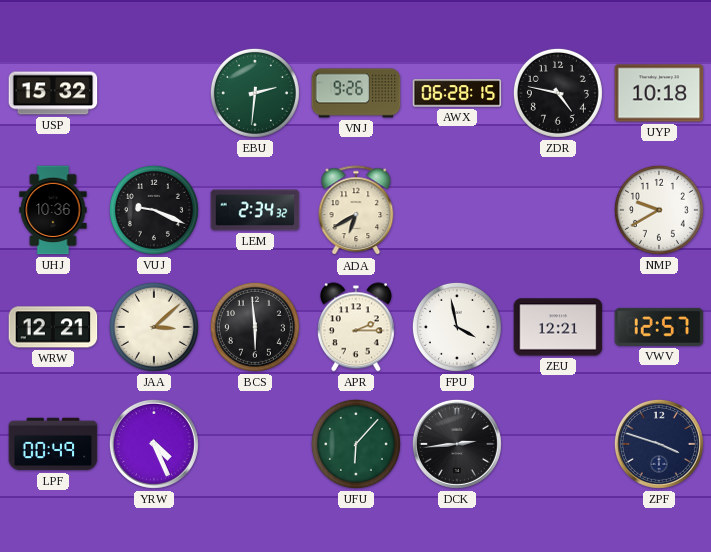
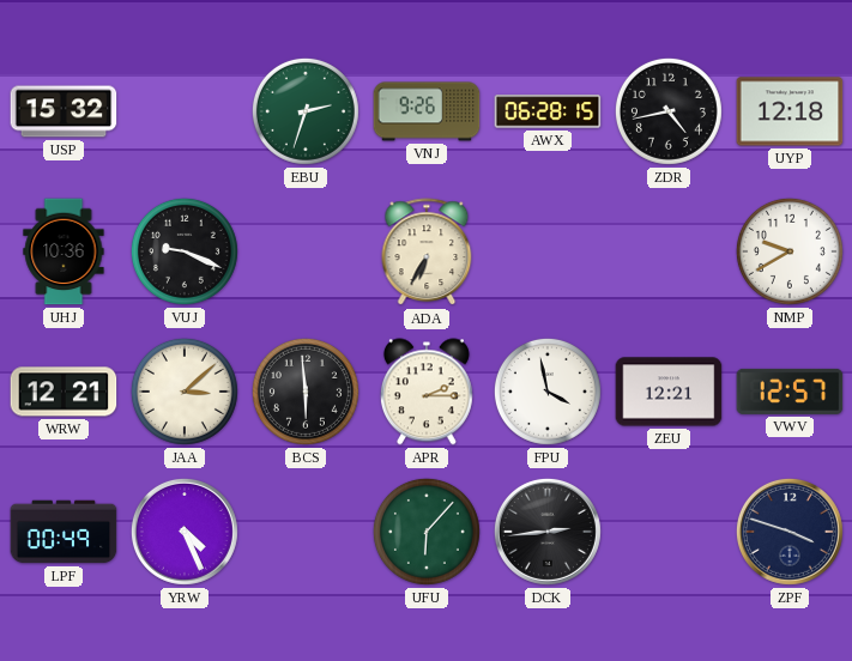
EBU: 2:31 -> 2:33 (306, 111)
ZDR: 4:47 -> 4:43 (669, 111)
UYP: 10:18 -> 12:18 (790, 111)
LEM: 2:34 -> none (255, 210)
ADA: 6:40 -> 6:35 (427, 253)
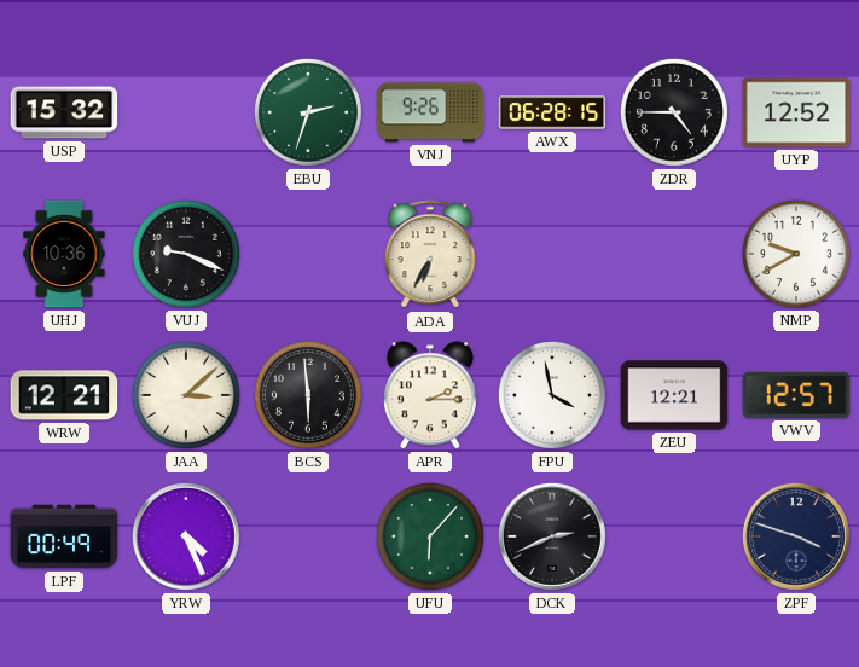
ZDR: 4:43 -> 4:45 (674, 112)
UYP: 12:18 -> 12:52 (796, 112)
DCK: 2:44 -> 2:41 (552, 536)
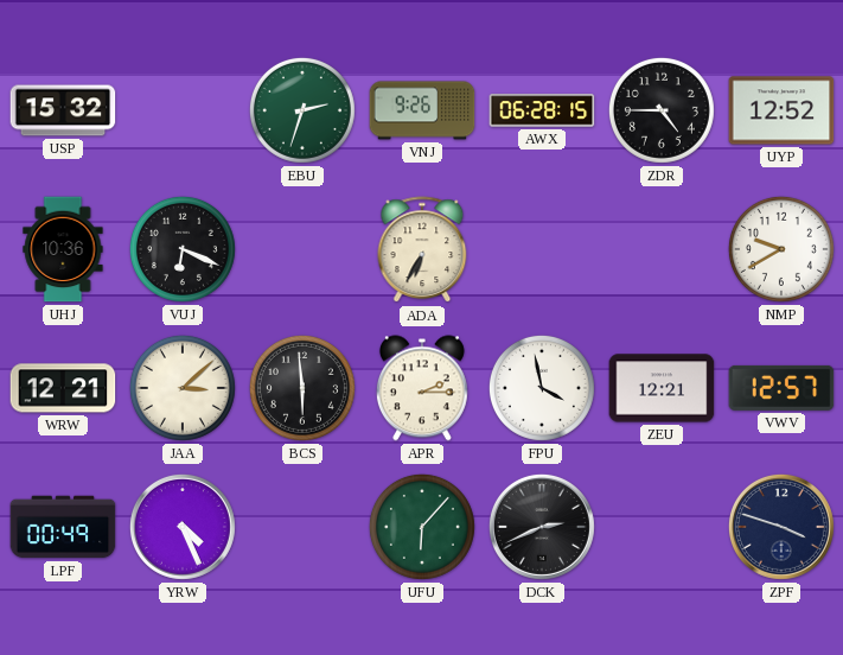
VUJ: 9:19 -> 6:19 (183, 249)
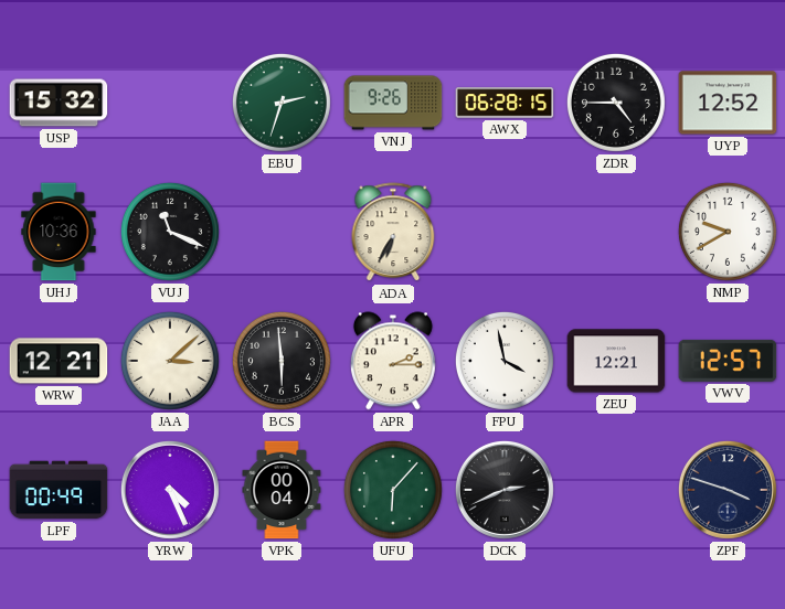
VUJ: 6:19 -> 11:19 (170, 232)
VPK: none -> 00:04 (282, 490)
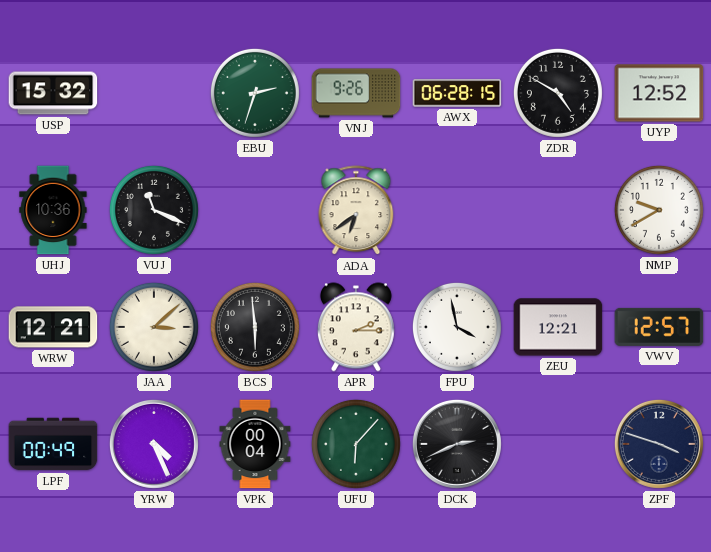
ZDR: 4:45 -> 4:50 (558, 93)
ADA: 6:35 -> 6:39 (356, 211)
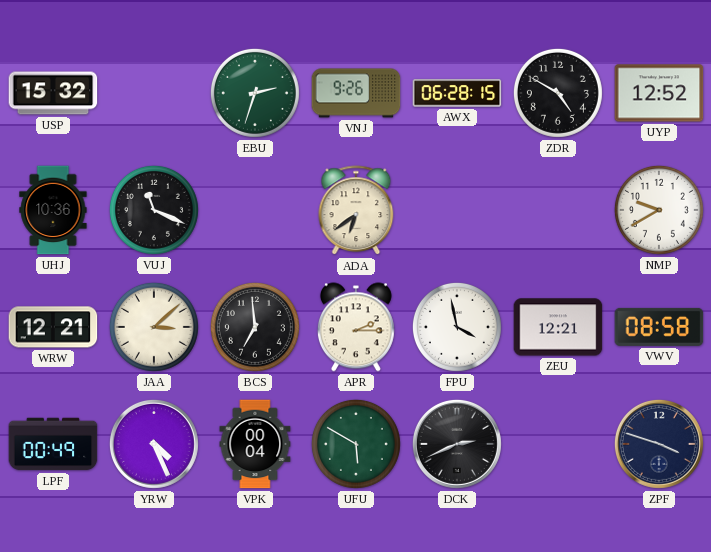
BCS: 5:59 -> 6:59 (255, 327)
VWV: 12:57 -> 08:58 (659, 327)
UFU: 6:07 -> 5:50 (356, 444)
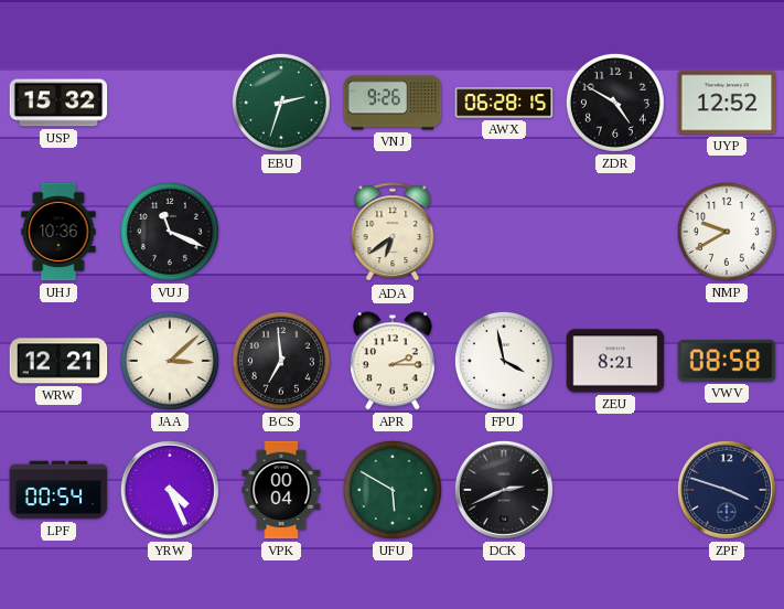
ZEU: 12:21 -> 8:21 (615, 361)
LPF: 00:49 -> 00:54 (58, 490)
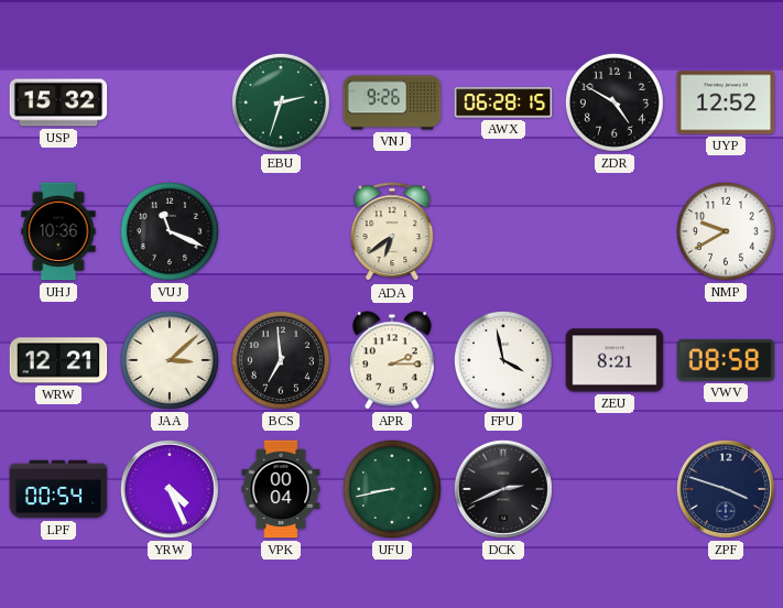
UFU: 5:50 -> 8:43 (392, 489)
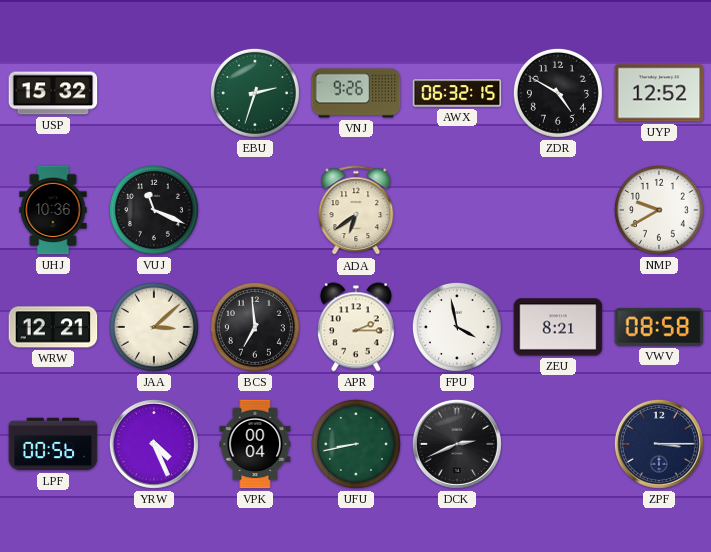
AWX: 06:28 -> 06:32 (457, 93)
LPF: 00:54 -> 00:56 (53, 444)
ZPF: 3:48 -> 3:15 (659, 444)
